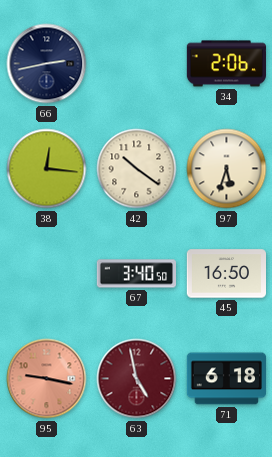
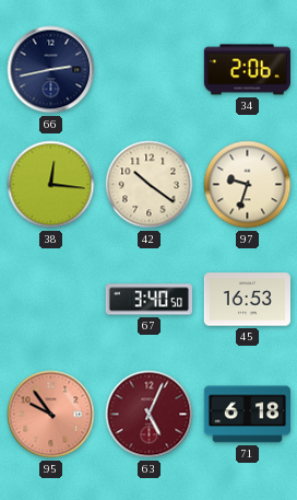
97: 5:33 -> 9:33 (248, 185)
45: 16:50 -> 16:53 (247, 300)
95: 9:17 -> 9:54 (51, 415)
63: 4:58 -> 5:04 (150, 415)
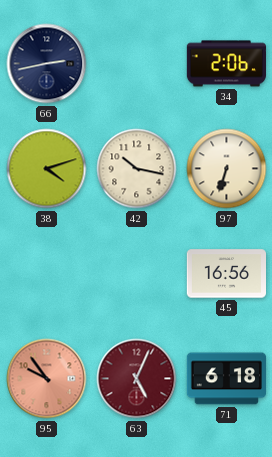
38: 12:16 -> 4:12 (47, 169)
42: 10:21 -> 10:17 (137, 169)
97: 9:33 -> 6:33 (227, 169)
67: 3:40 -> none (148, 300)
45: 16:53 -> 16:56 (226, 274)
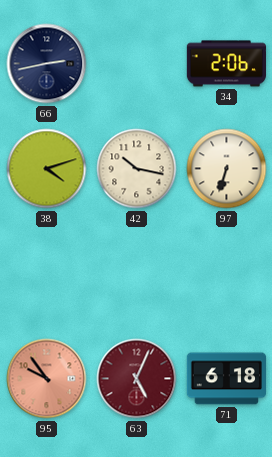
45: 16:56 -> none (226, 274)
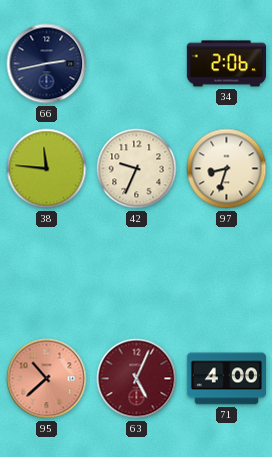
38: 4:12 -> 11:46 (47, 169)
42: 10:17 -> 9:34 (137, 169)
97: 6:33 -> 8:33 (227, 169)
95: 9:54 -> 10:38 (47, 379)
71: 6:18 -> 4:00 (226, 379)
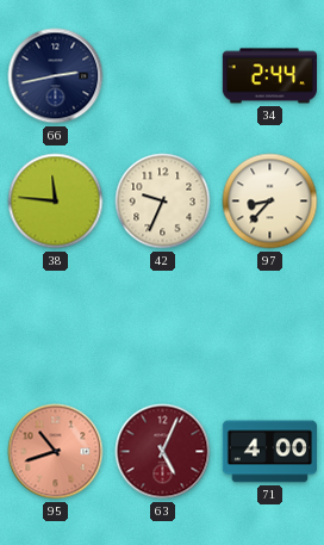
34: 2:06 -> 2:44 (269, 76)
97: 8:33 -> 8:37 (270, 202)
95: 10:38 -> 10:42 (56, 452)
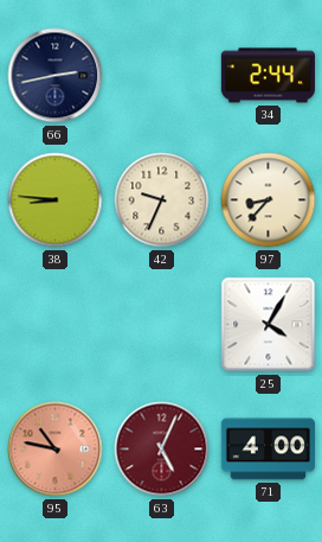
38: 11:46 -> 8:46 (56, 200)
25: none -> 4:05 (269, 325)
95: 10:42 -> 10:47 (56, 449)
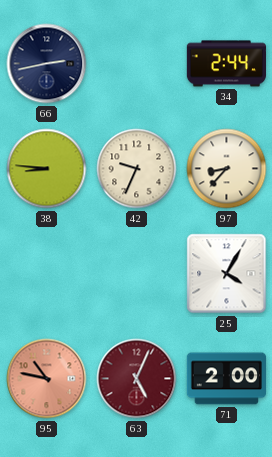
71: 4:00 -> 2:00 (226, 379)
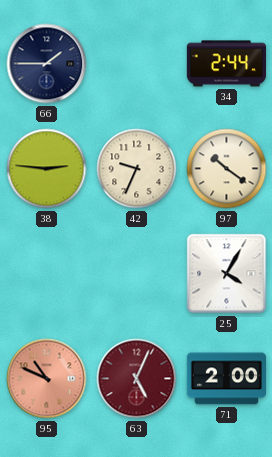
66: 2:43 -> 1:45 (47, 64)
38: 8:46 -> 2:46 (47, 169)
97: 8:37 -> 10:21 (227, 169)
95: 10:47 -> 10:49 (47, 379)
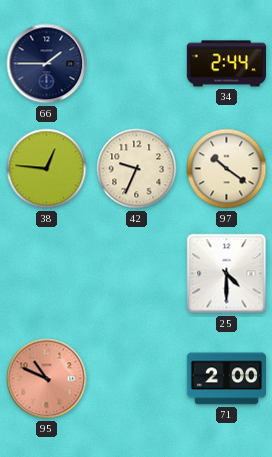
38: 2:46 -> 12:46 (47, 169)
25: 4:05 -> 4:30 (227, 274)
63: 5:04 -> none (137, 379)
